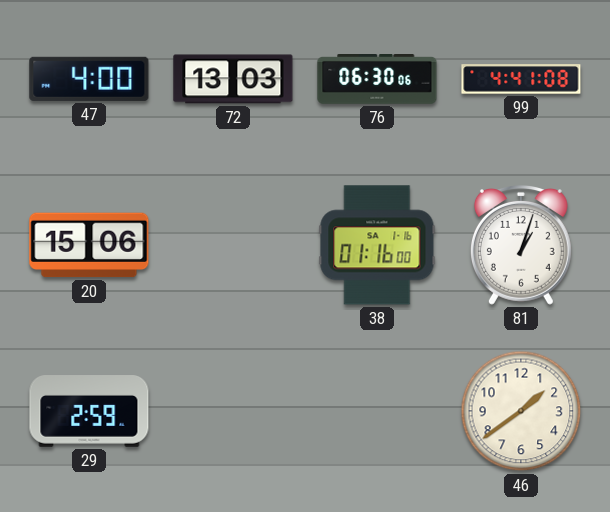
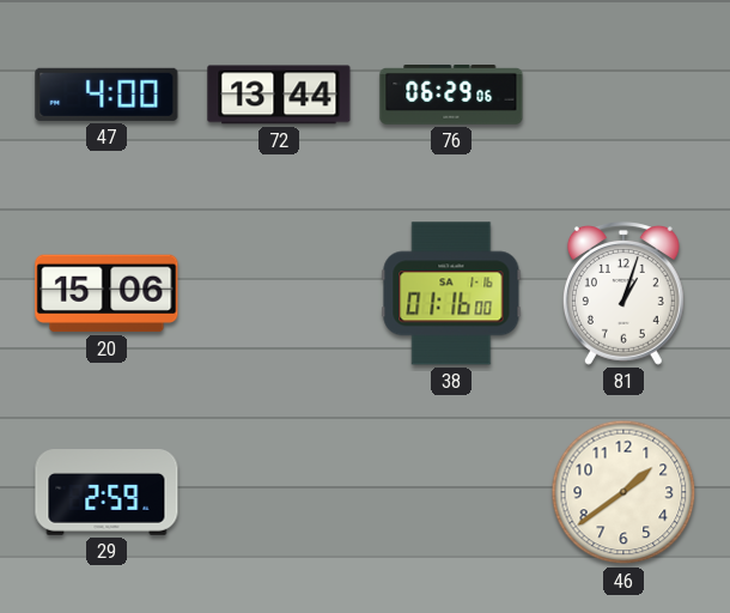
72: 13:03 -> 13:44 (279, 95)
76: 06:30 -> 06:29 (451, 96)
99: 4:41 -> none (521, 79)
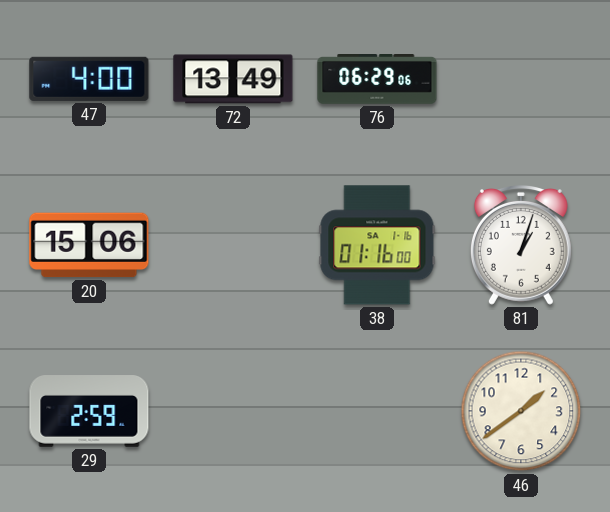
72: 13:44 -> 13:49 (233, 79)
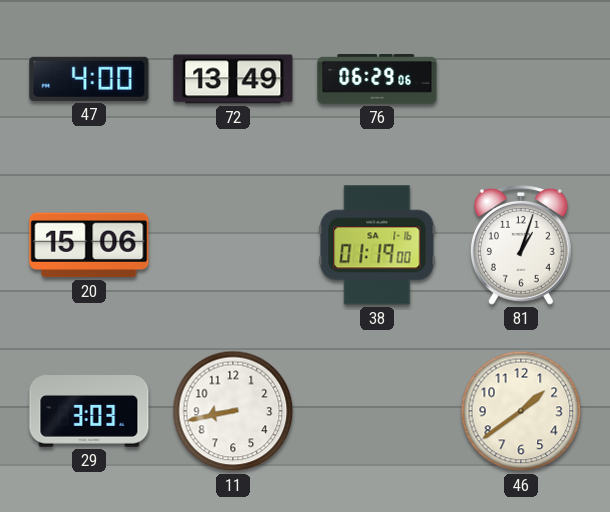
38: 01:16 -> 01:19 (377, 245)
29: 2:59 -> 3:03 (89, 411)
11: none -> 8:43 (233, 411)
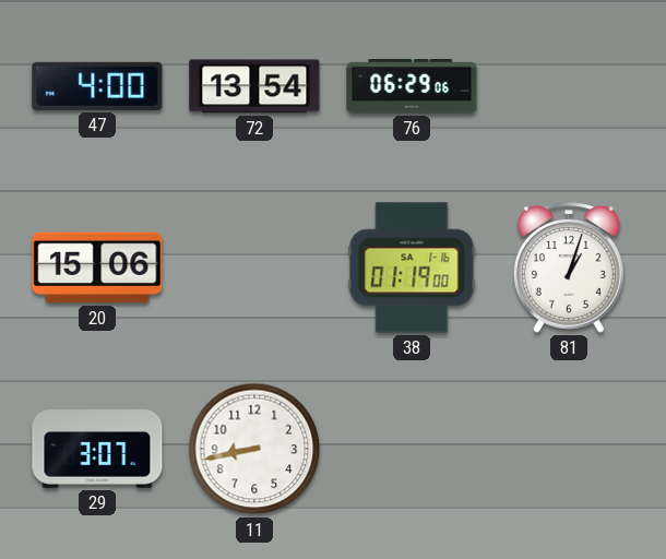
72: 13:49 -> 13:54 (254, 86)
29: 3:03 -> 3:07 (97, 449)
46: 1:39 -> none (521, 411)
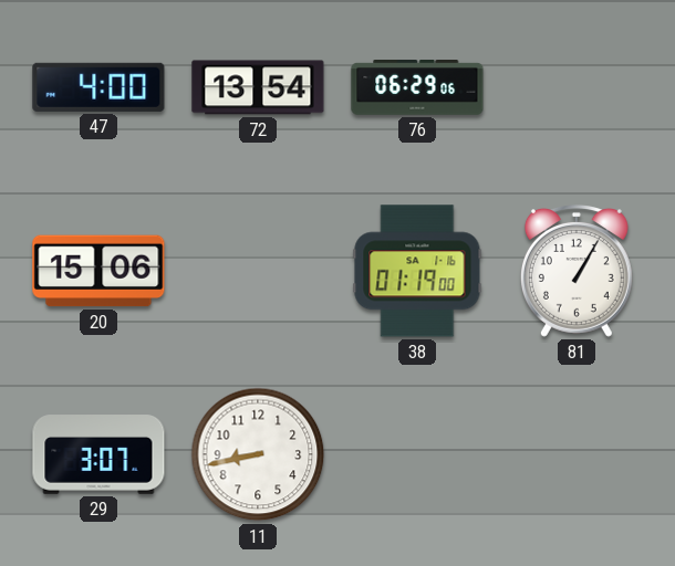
81: 1:03 -> 1:05 (577, 272)
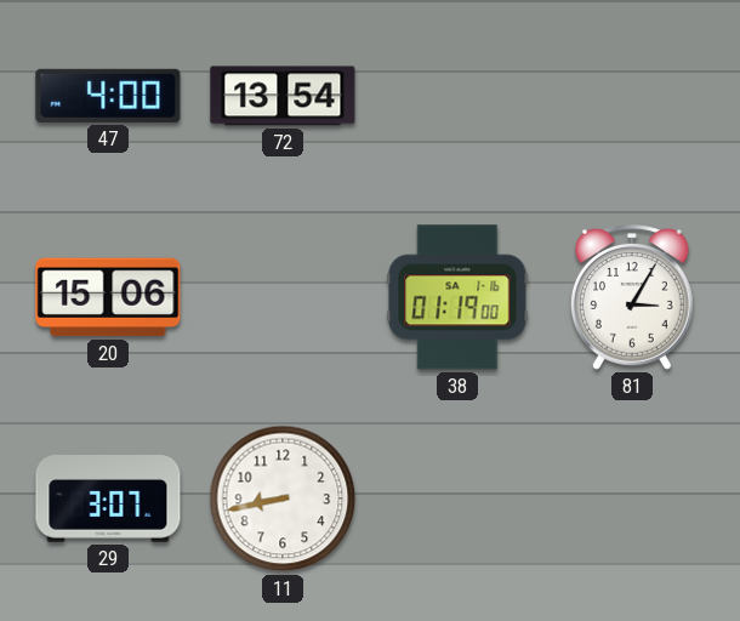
76: 06:29 -> none (417, 88)
81: 1:05 -> 3:05 (632, 298)
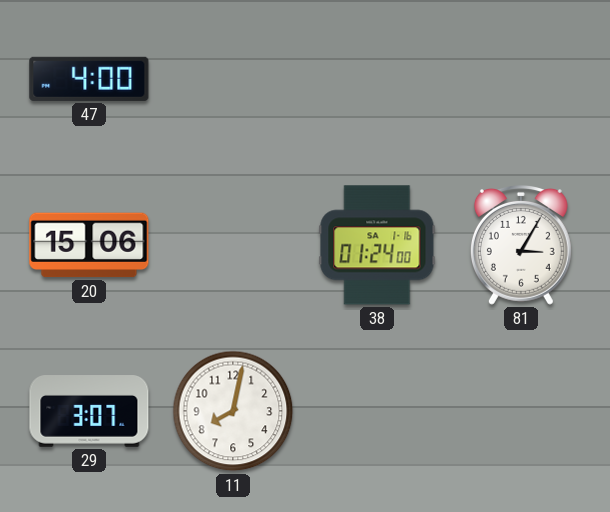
72: 13:54 -> none (283, 96)
38: 01:19 -> 01:24 (377, 245)
11: 8:43 -> 8:02 (233, 411)
